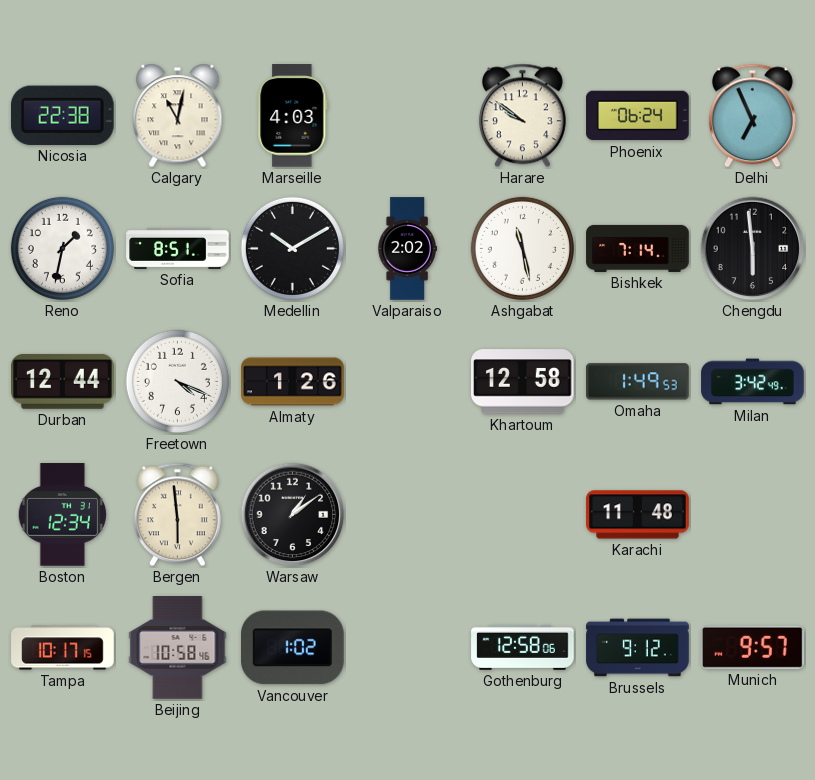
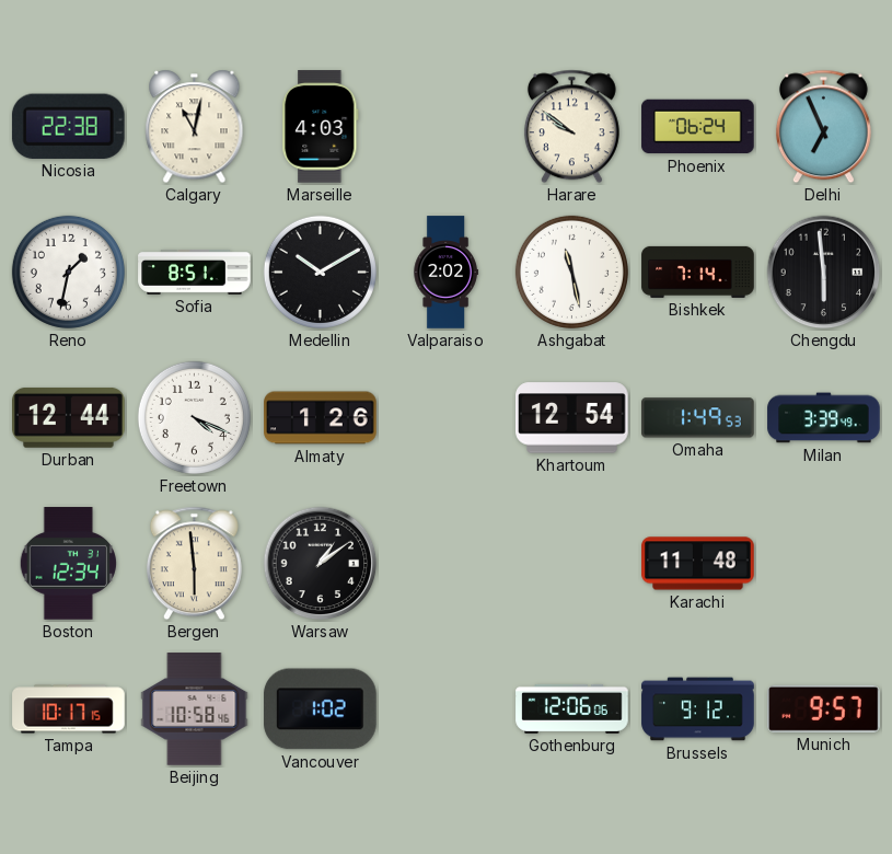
Khartoum: 12:58 -> 12:54 (572, 418)
Milan: 3:42 -> 3:39 (824, 418)
Gothenburg: 12:58 -> 12:06 (572, 708)
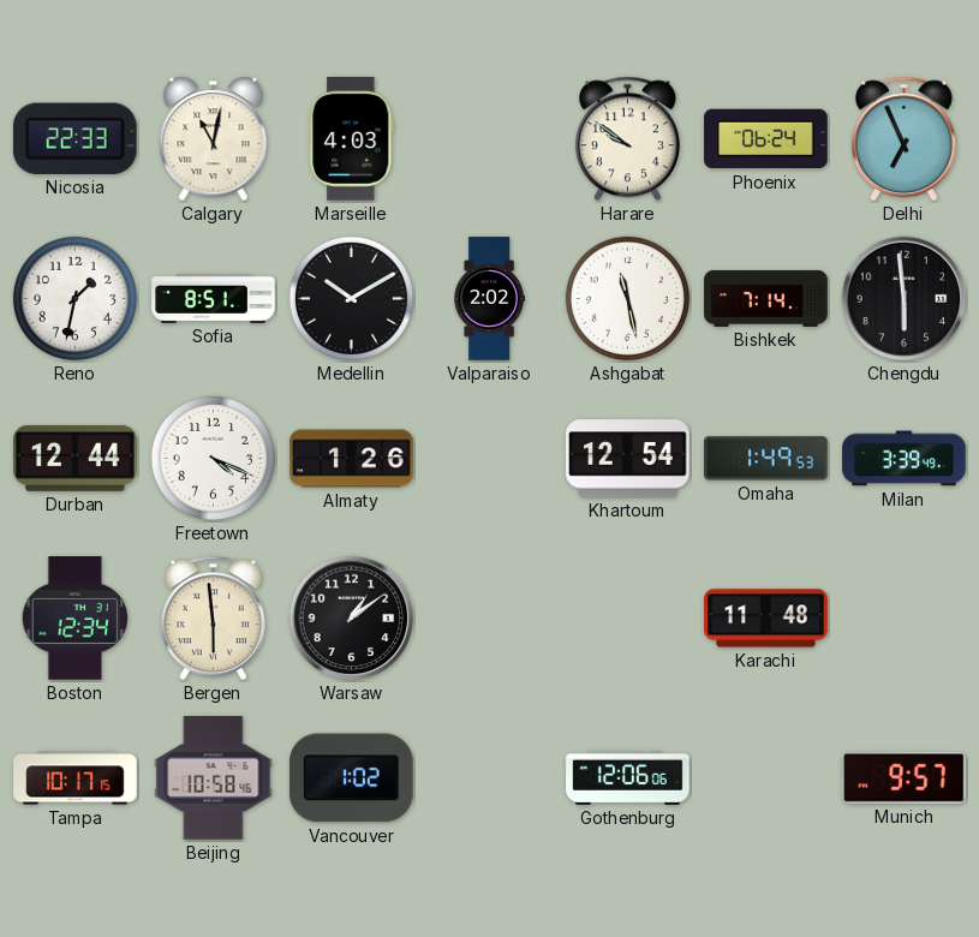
Nicosia: 22:38 -> 22:33 (74, 138)
Brussels: 9:12 -> none (698, 709)
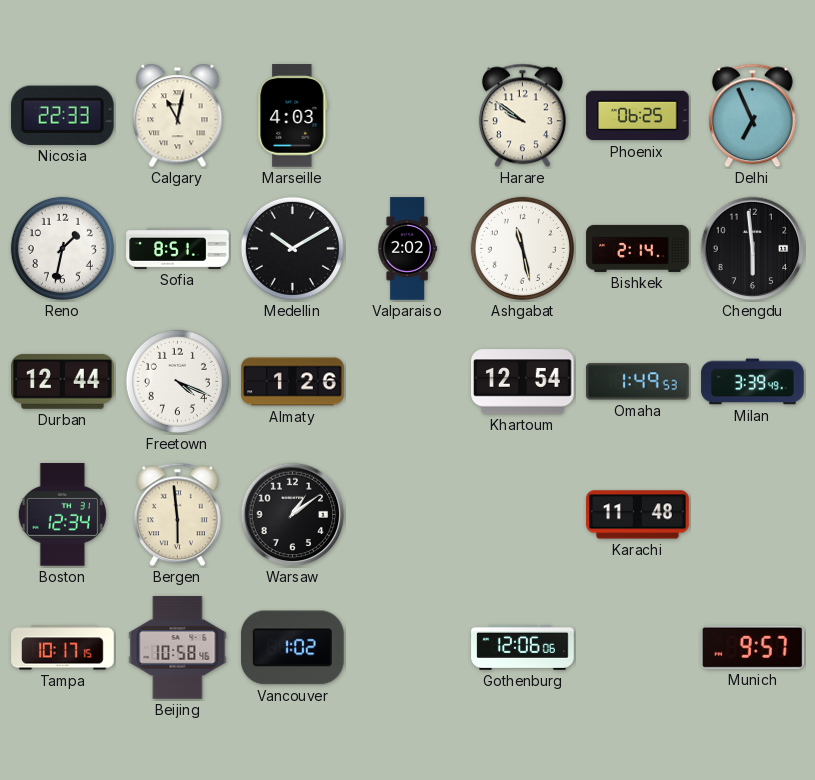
Phoenix: 06:24 -> 06:25 (638, 116)
Bishkek: 7:14 -> 2:14 (638, 248)
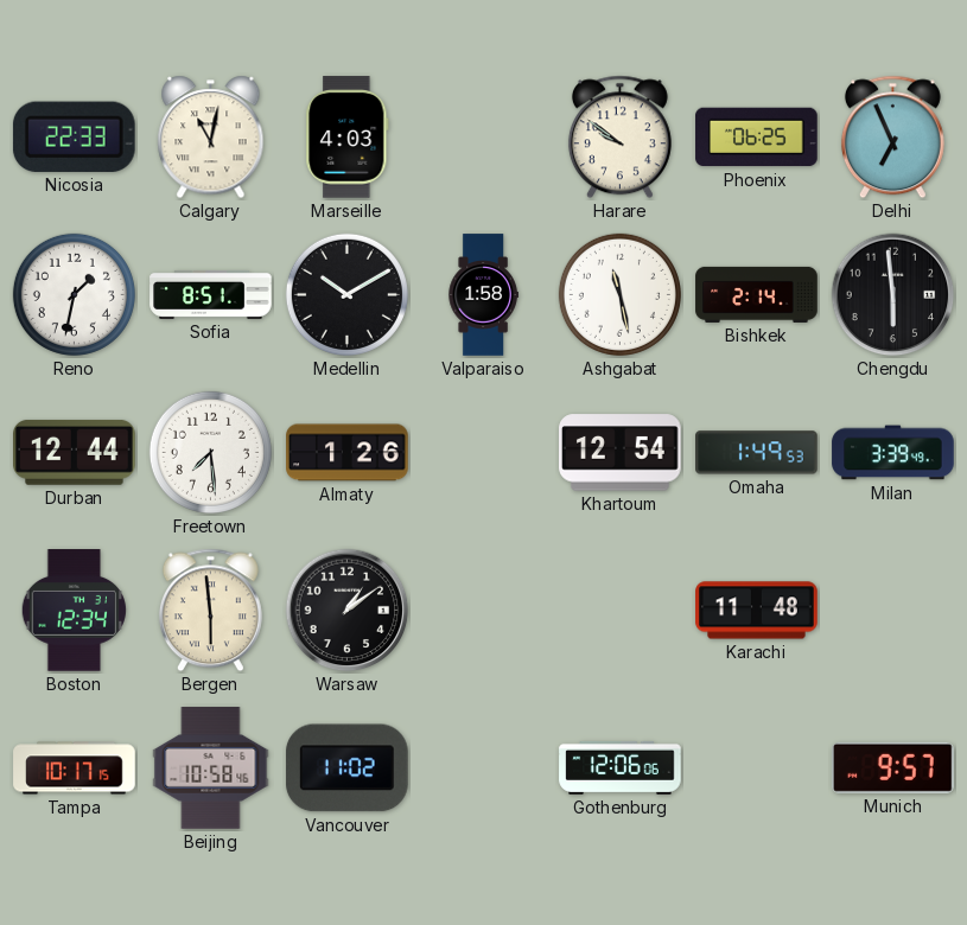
Valparaiso: 2:02 -> 1:58 (483, 295)
Freetown: 4:19 -> 7:29 (210, 452)
Vancouver: 1:02 -> 11:02 (348, 768)
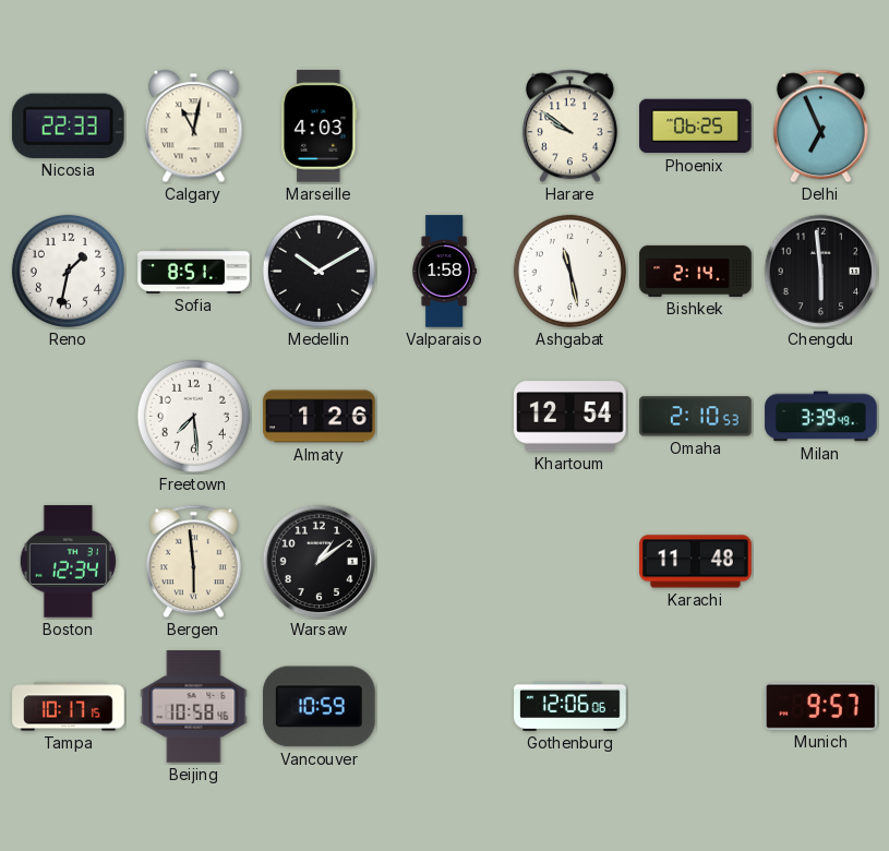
Durban: 12:44 -> none (75, 452)
Omaha: 1:49 -> 2:10 (696, 417)
Vancouver: 11:02 -> 10:59 (320, 707)
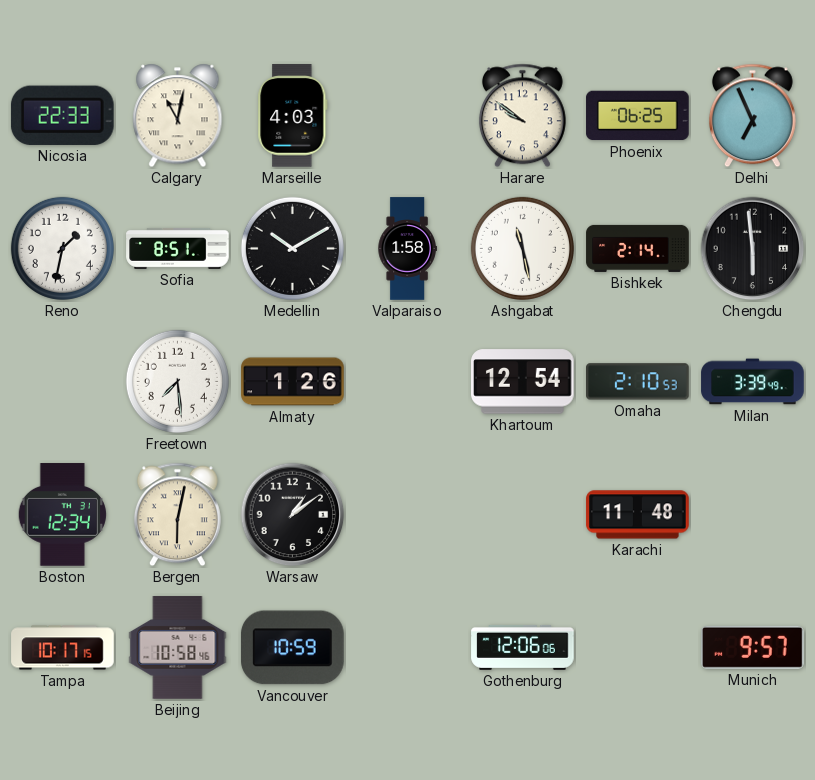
Bergen: 5:59 -> 6:02 (177, 515)
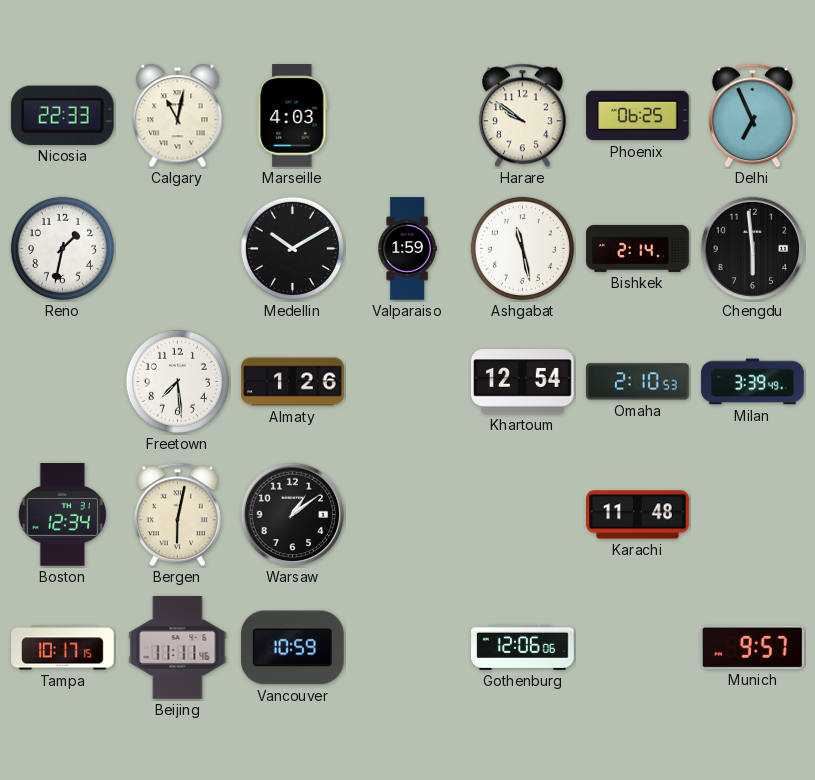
Sofia: 8:51 -> none (178, 248)
Valparaiso: 1:58 -> 1:59 (407, 249)
Beijing: 10:58 -> 11:11 (178, 648)
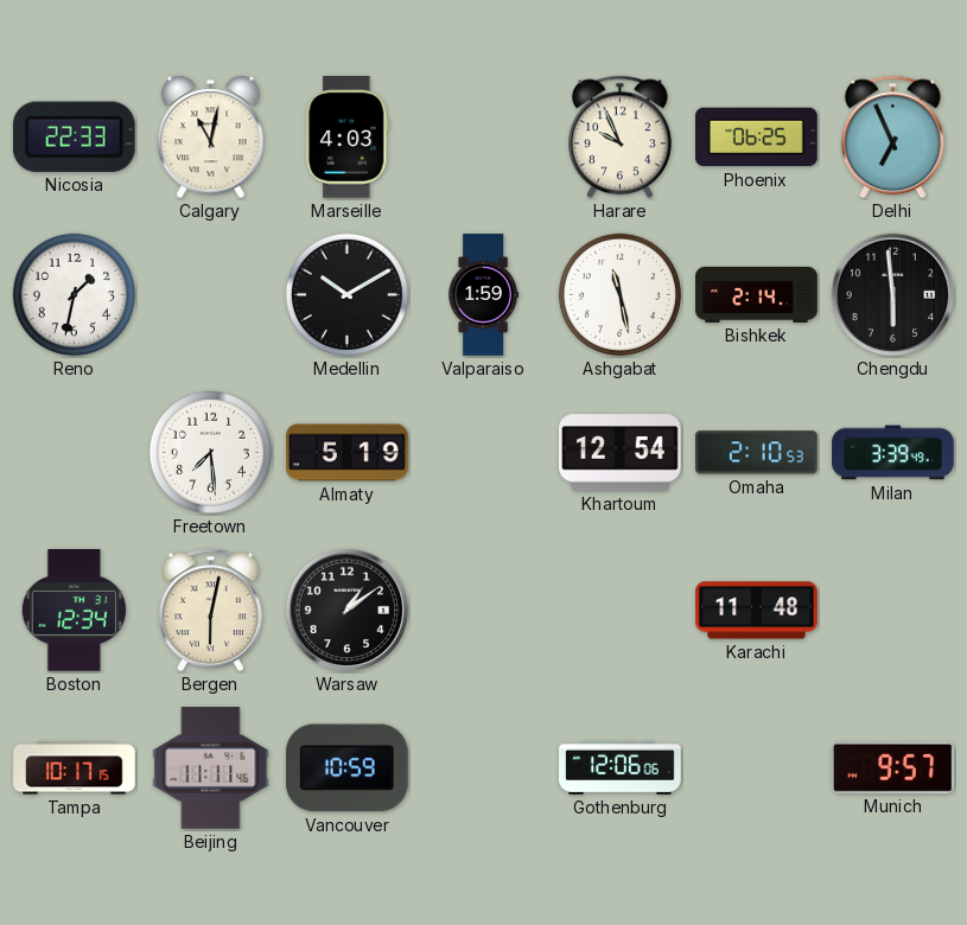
Harare: 9:51 -> 9:56 (619, 138)
Almaty: 1:26 -> 5:19 (348, 453)
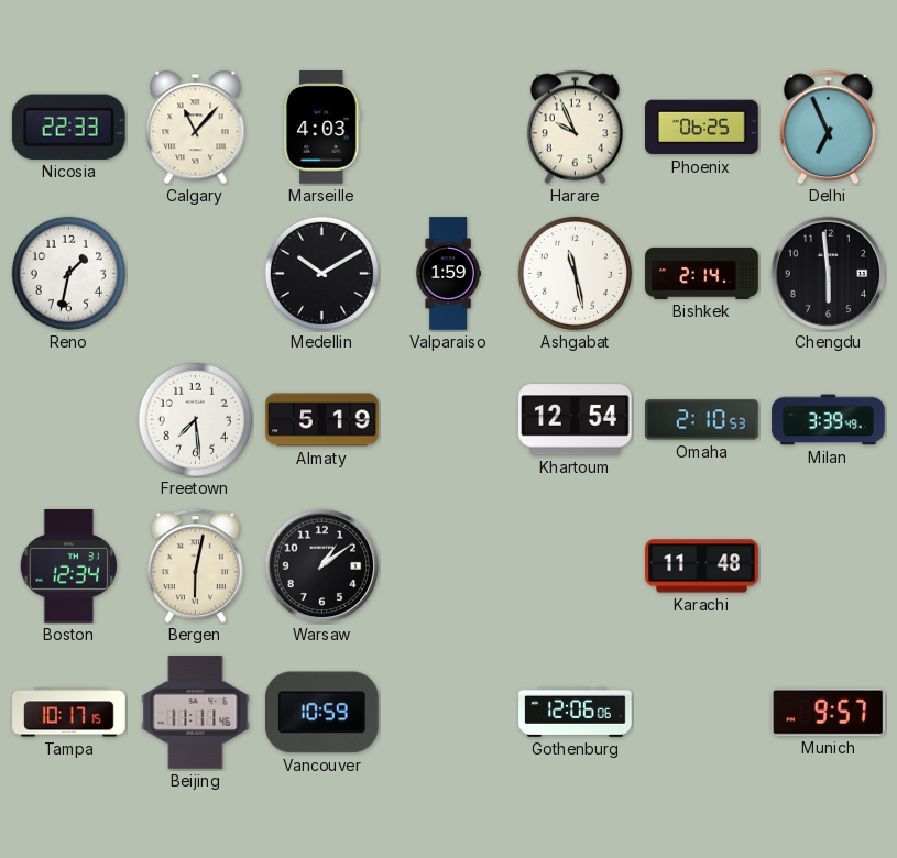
Calgary: 11:02 -> 11:07 (196, 128)
